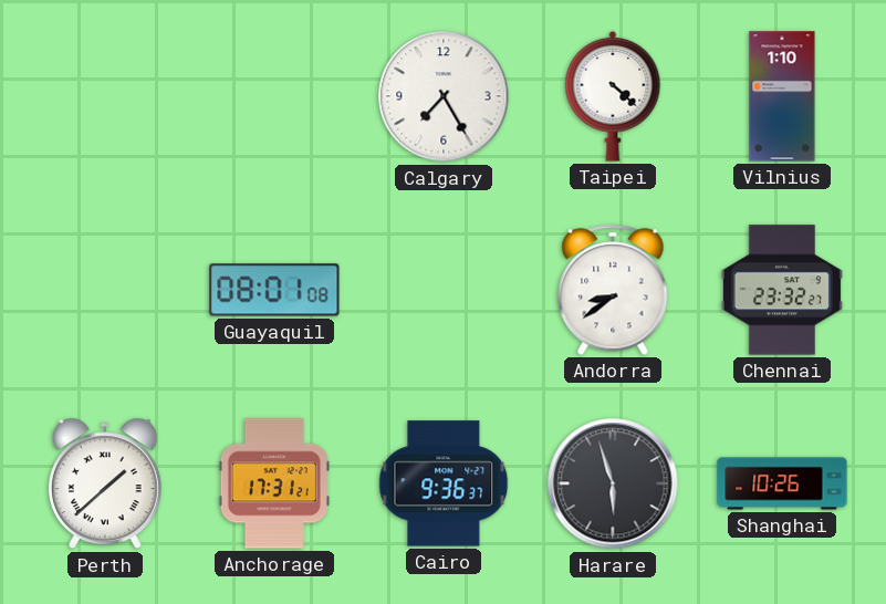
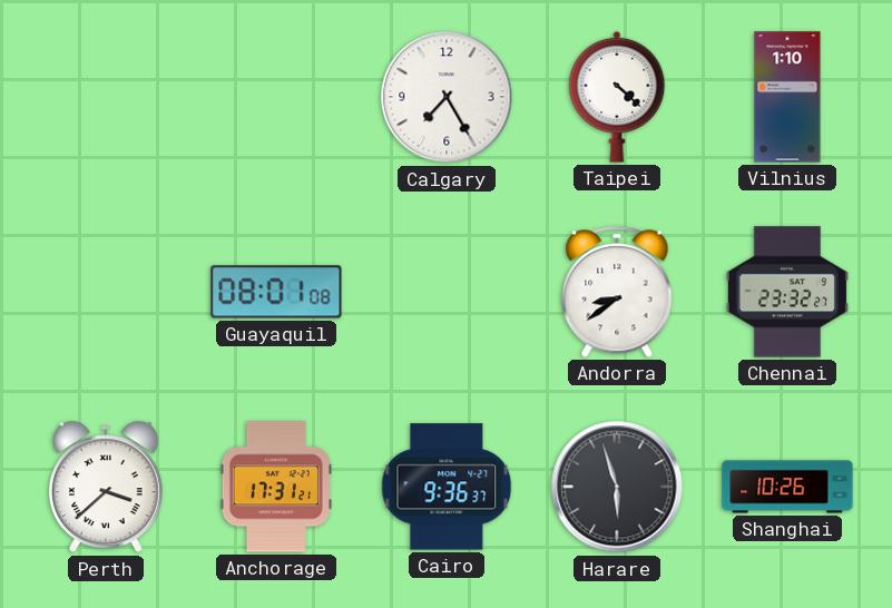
Perth: 1:38 -> 3:38 (106, 487)
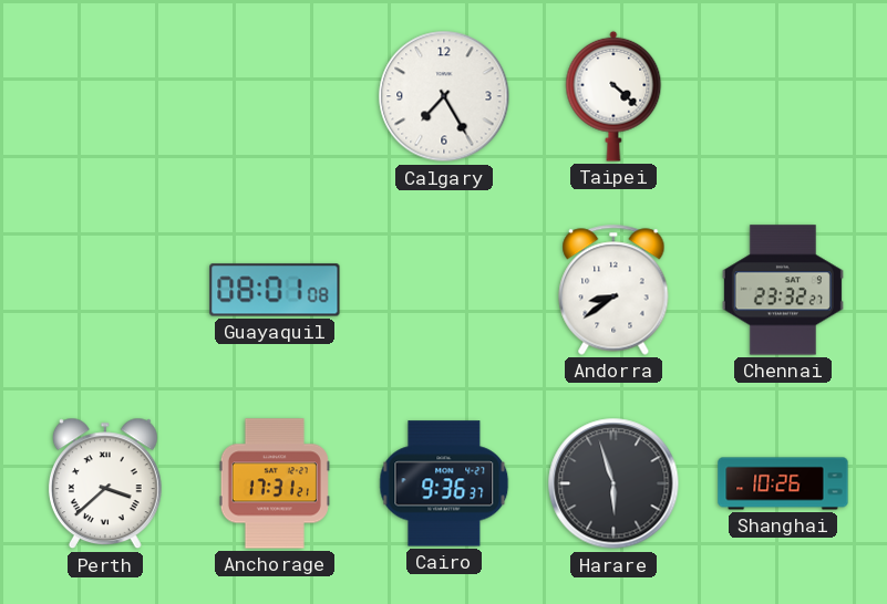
Vilnius: 1:10 -> none (787, 97)
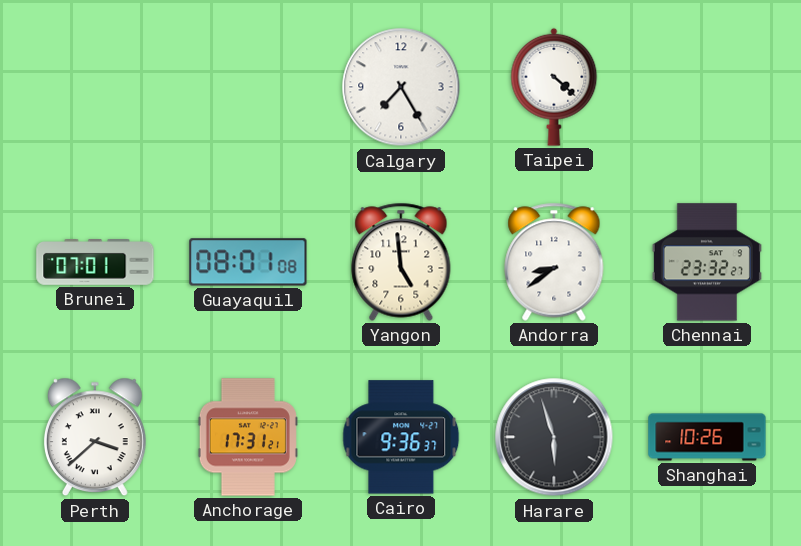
Brunei: none -> 07:01 (95, 263)
Yangon: none -> 4:59 (401, 262)
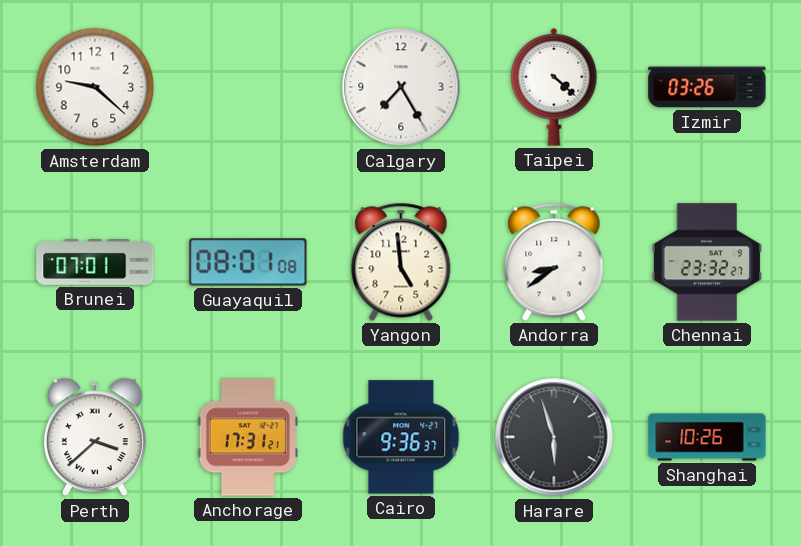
Amsterdam: none -> 9:22 (95, 87)
Izmir: none -> 03:26 (707, 87)
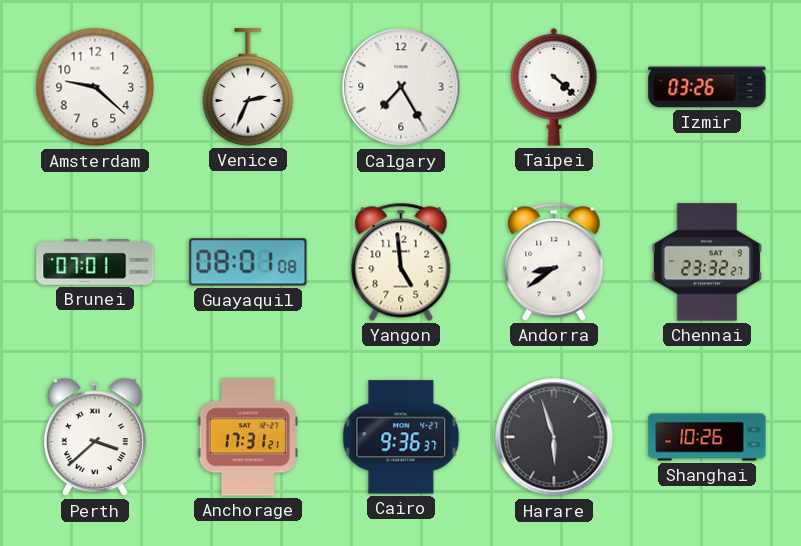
Venice: none -> 2:34 (248, 87)
